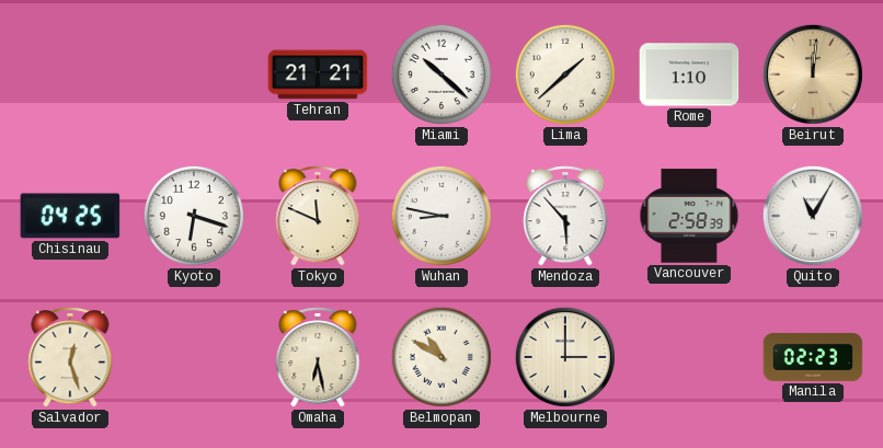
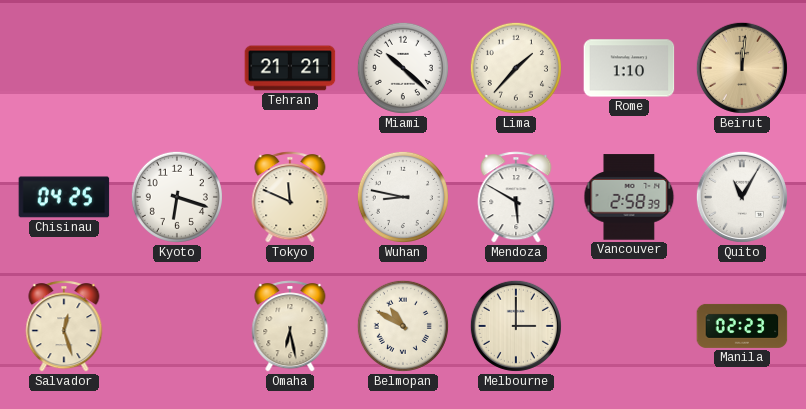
Lima: 1:38 -> 1:37 (516, 68)
Mendoza: 5:53 -> 5:50 (516, 197)
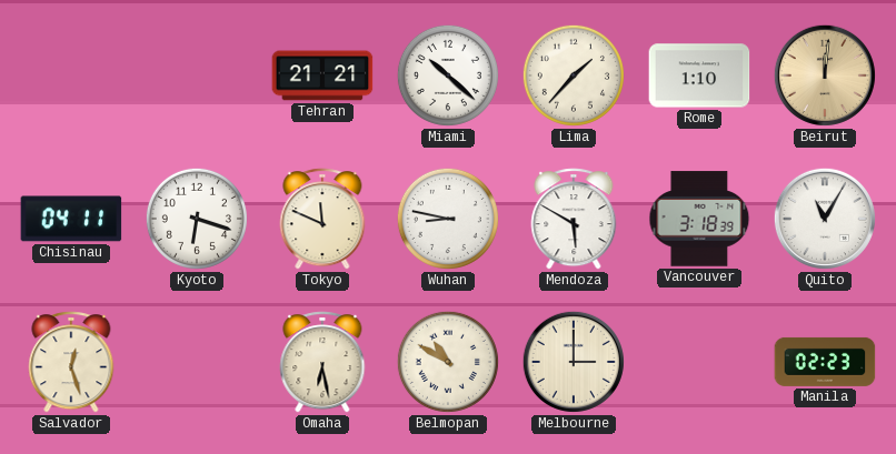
Chisinau: 04:25 -> 04:11 (71, 219)
Vancouver: 2:58 -> 3:18 (699, 219)
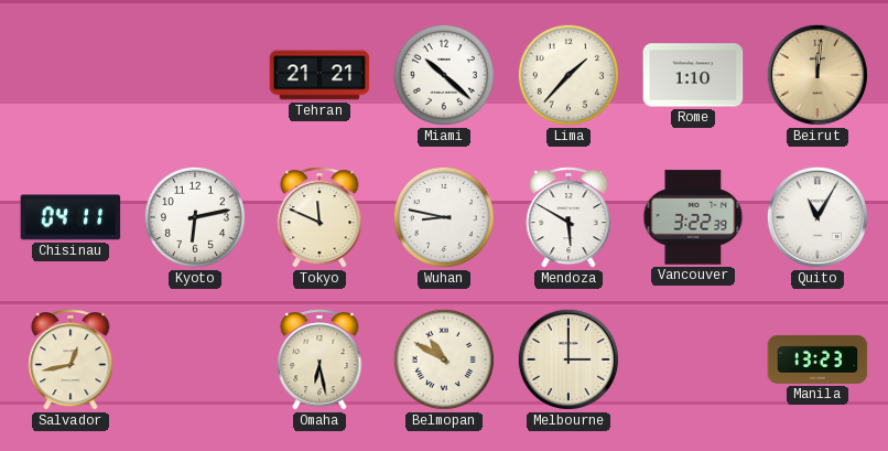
Kyoto: 6:18 -> 6:13 (195, 217)
Vancouver: 3:18 -> 3:22 (693, 217)
Salvador: 12:27 -> 12:43 (71, 359)
Manila: 02:23 -> 13:23 (817, 359)
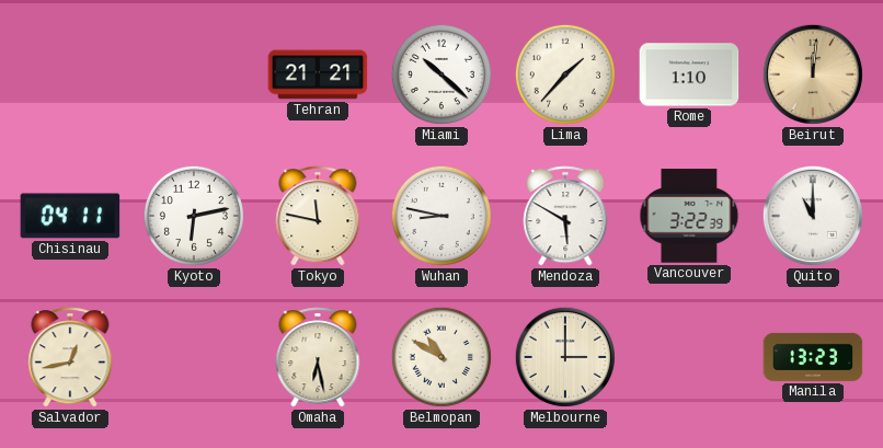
Tokyo: 11:49 -> 11:47 (318, 216)
Quito: 11:05 -> 11:00 (813, 216)
